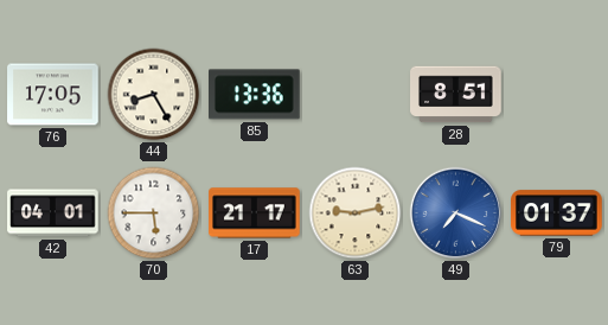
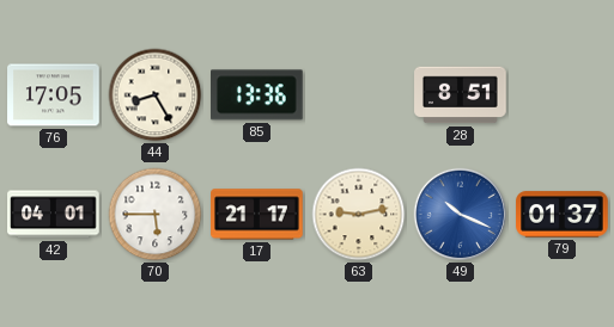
49: 7:19 -> 10:19 (461, 215)
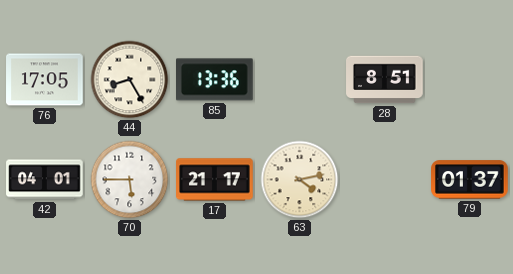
63: 9:13 -> 4:13 (300, 180)
49: 10:19 -> none (461, 215)
